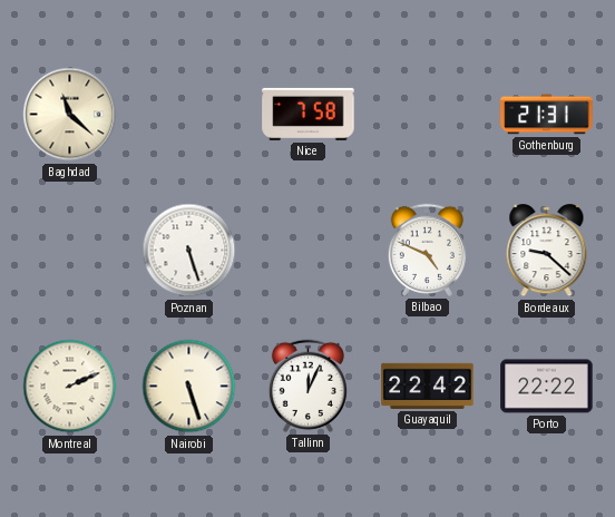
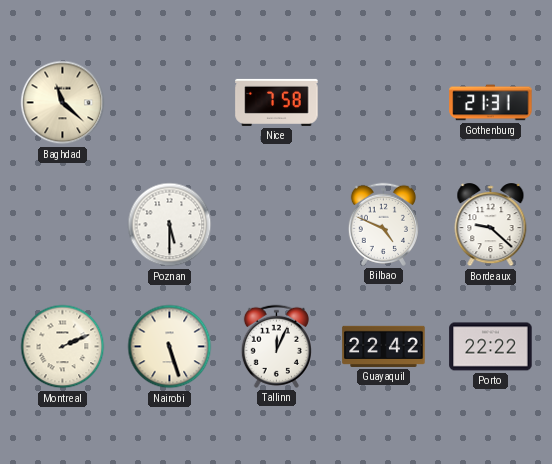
Poznan: 5:27 -> 5:30 (170, 225)
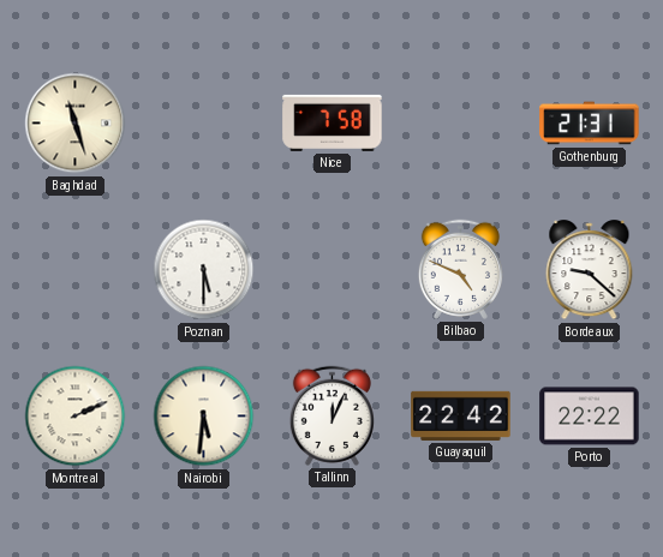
Baghdad: 11:22 -> 11:27 (76, 124)
Nairobi: 5:27 -> 5:31 (204, 417)
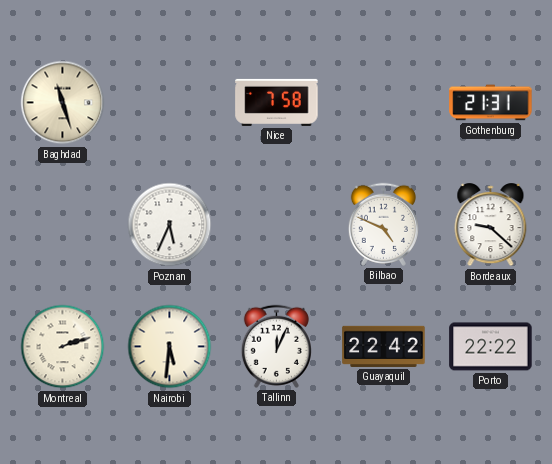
Poznan: 5:30 -> 5:34 (170, 225)
Montreal: 2:11 -> 2:12 (63, 347)
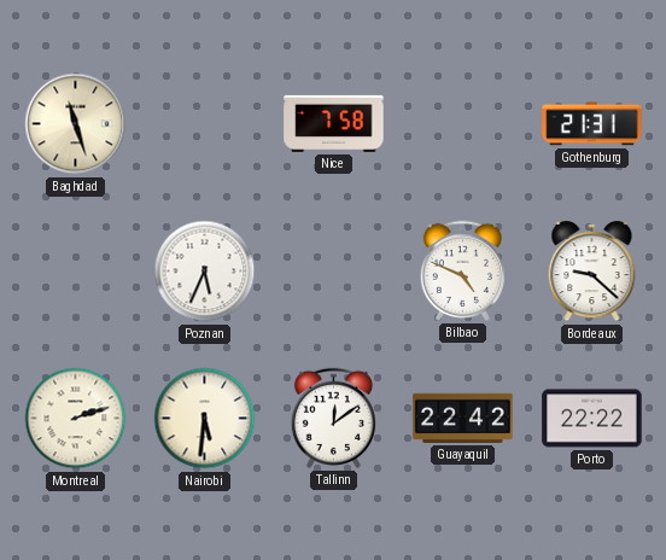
Tallinn: 12:04 -> 12:09 (333, 418)
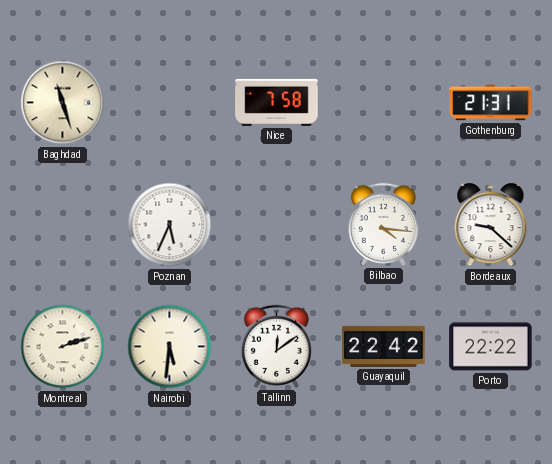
Bilbao: 4:49 -> 4:16 (383, 224)
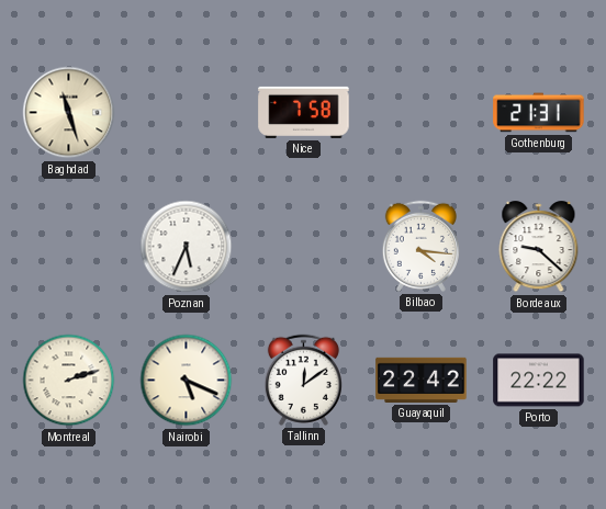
Nairobi: 5:31 -> 5:19 (187, 381)
